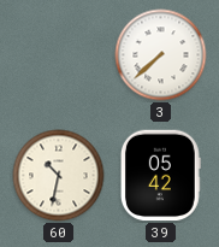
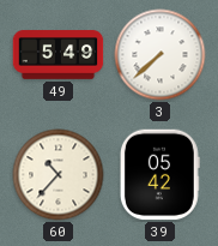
49: none -> 5:49 (59, 55)
60: 10:32 -> 10:37 (59, 175)
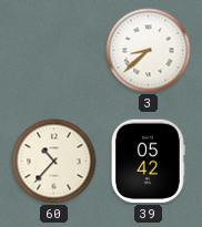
49: 5:49 -> none (59, 55)
3: 7:38 -> 8:38 (149, 51)
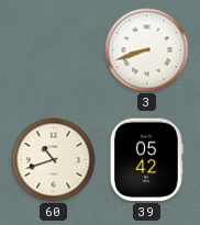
3: 8:38 -> 8:42 (147, 50)
60: 10:37 -> 10:42 (54, 160)
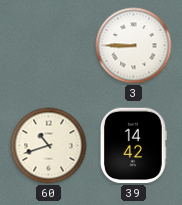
3: 8:42 -> 8:45 (134, 46)
39: 05:42 -> 14:42 (133, 146)
